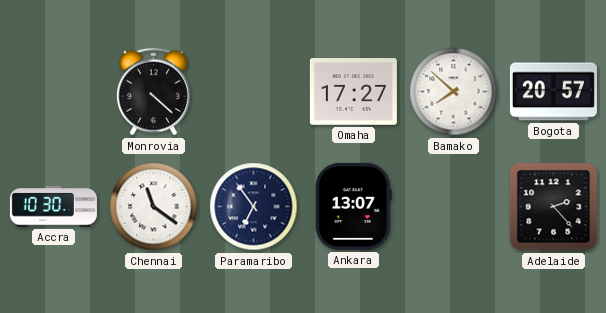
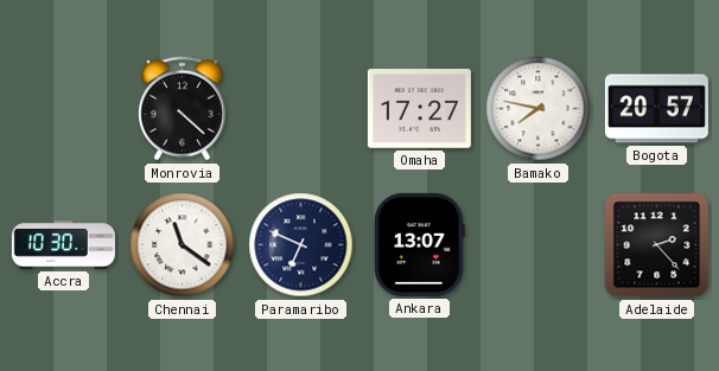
Bamako: 7:52 -> 7:47 (539, 109)
Paramaribo: 6:54 -> 6:49 (301, 245)
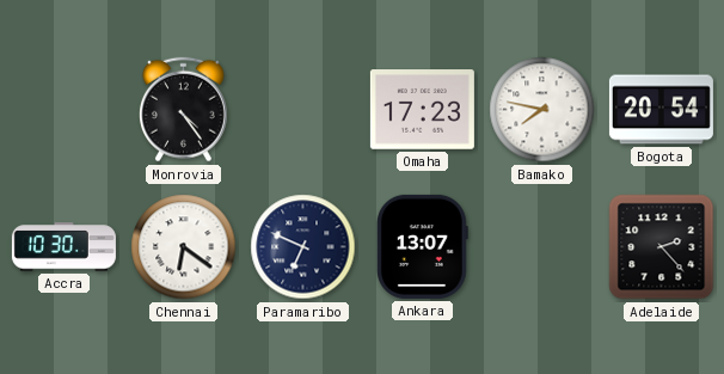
Monrovia: 4:22 -> 4:24 (183, 110)
Omaha: 17:27 -> 17:23 (422, 110)
Bogota: 20:57 -> 20:54 (661, 110)
Chennai: 11:21 -> 6:21 (184, 247)
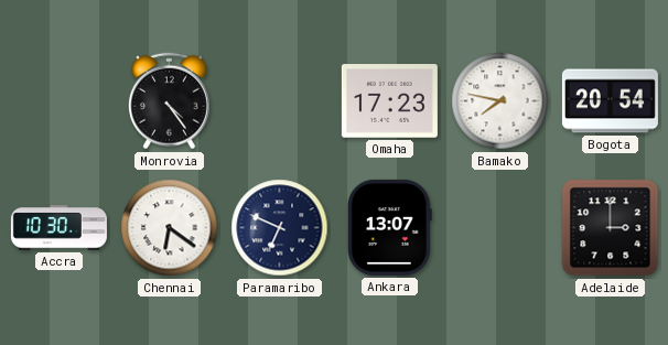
Adelaide: 2:23 -> 3:00 (611, 228)
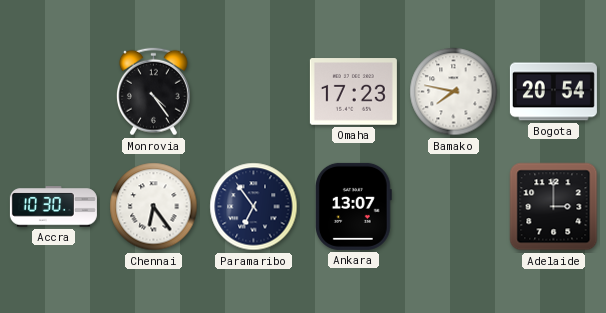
Chennai: 6:21 -> 6:24 (154, 207)
Paramaribo: 6:49 -> 6:54 (254, 207)
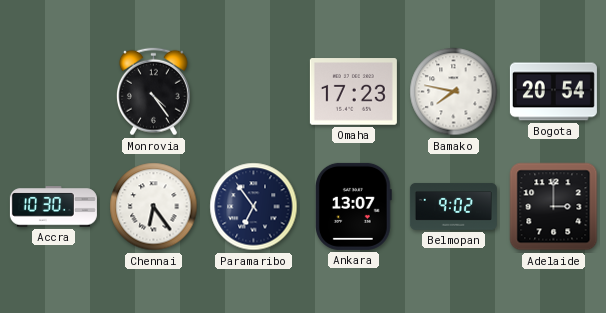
Belmopan: none -> 9:02 (453, 206)
